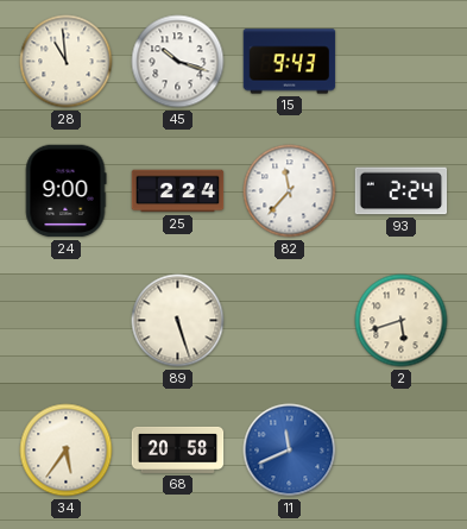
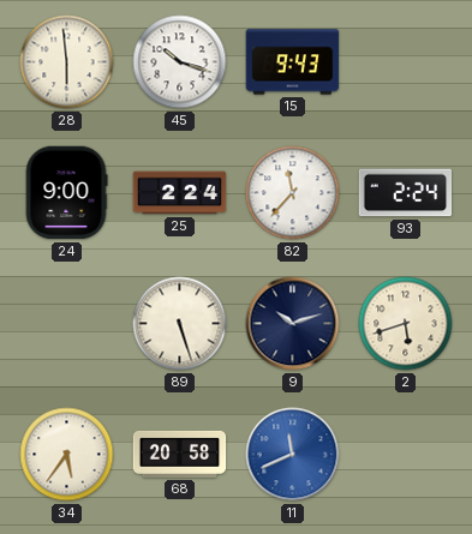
28: 10:59 -> 5:59 (67, 62)
9: none -> 10:12 (293, 324)
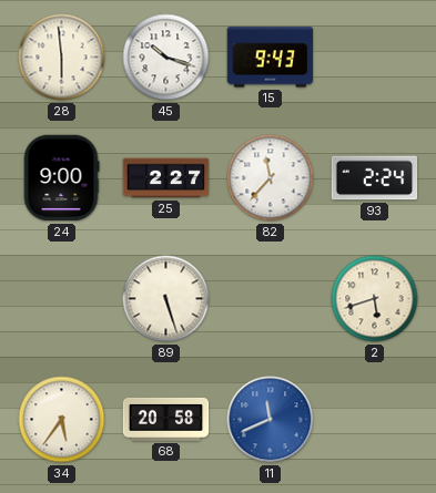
25: 2:24 -> 2:27 (166, 178)
9: 10:12 -> none (293, 324)
